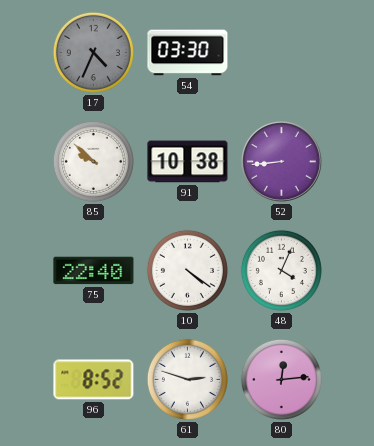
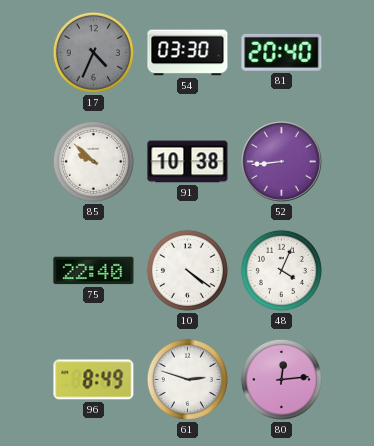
81: none -> 20:40 (282, 52)
96: 8:52 -> 8:49 (94, 380)
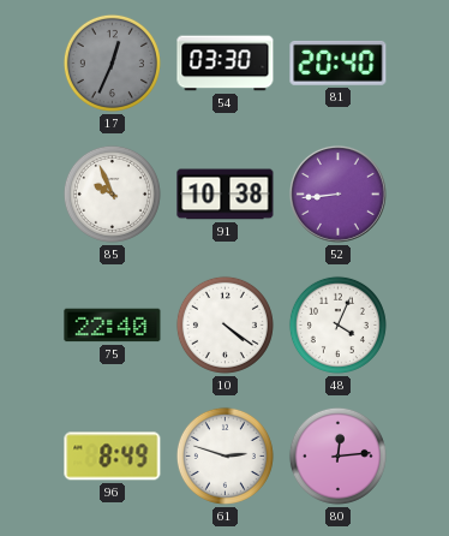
17: 4:34 -> 12:34 (112, 62)
85: 9:52 -> 9:56 (112, 193)
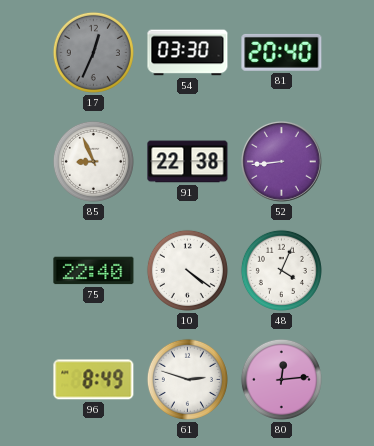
85: 9:56 -> 8:56 (93, 161)
91: 10:38 -> 22:38 (188, 162)
